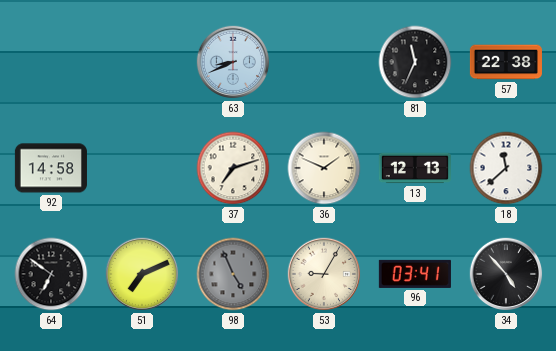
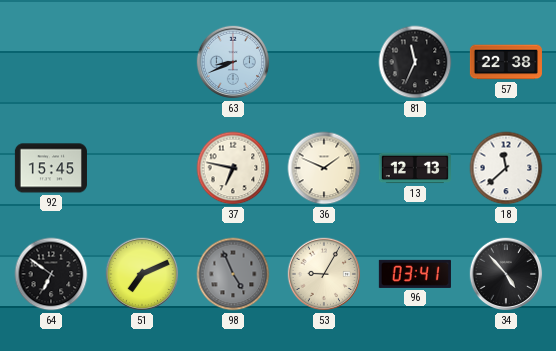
92: 14:58 -> 15:45 (51, 168)
37: 7:12 -> 6:47 (233, 168)
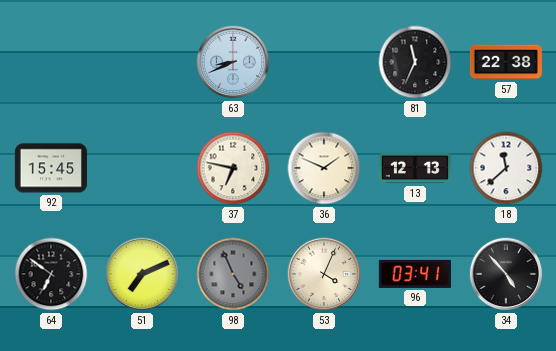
53: 9:05 -> 4:04 (324, 274)
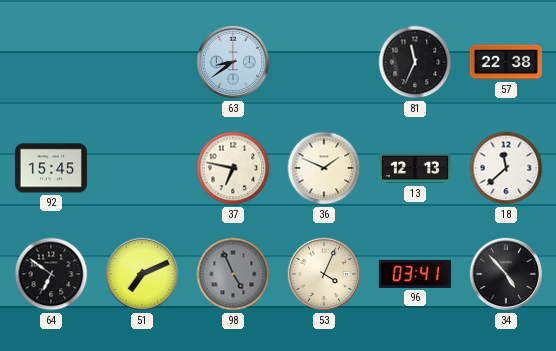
63: 8:41 -> 8:39 (233, 62)
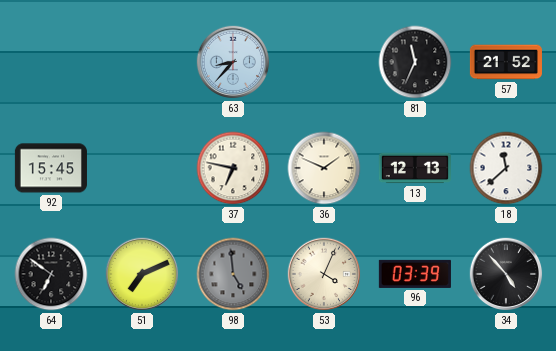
63: 8:39 -> 8:37 (233, 62)
57: 22:38 -> 21:52 (506, 62)
98: 4:56 -> 4:59 (233, 274)
96: 03:41 -> 03:39 (415, 274)
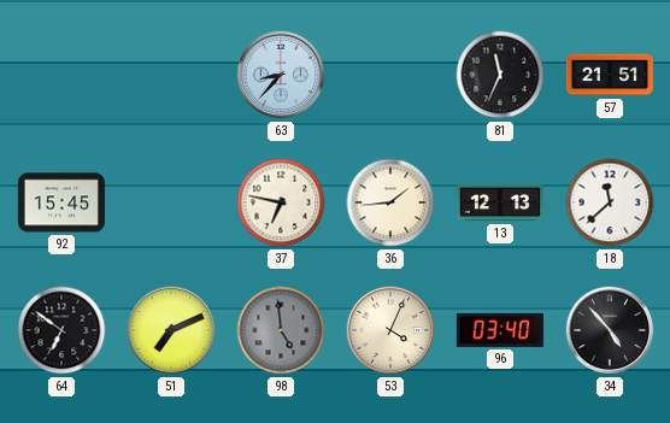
57: 21:52 -> 21:51 (610, 75)
36: 1:49 -> 1:44 (390, 202)
96: 03:39 -> 03:40 (500, 330)
